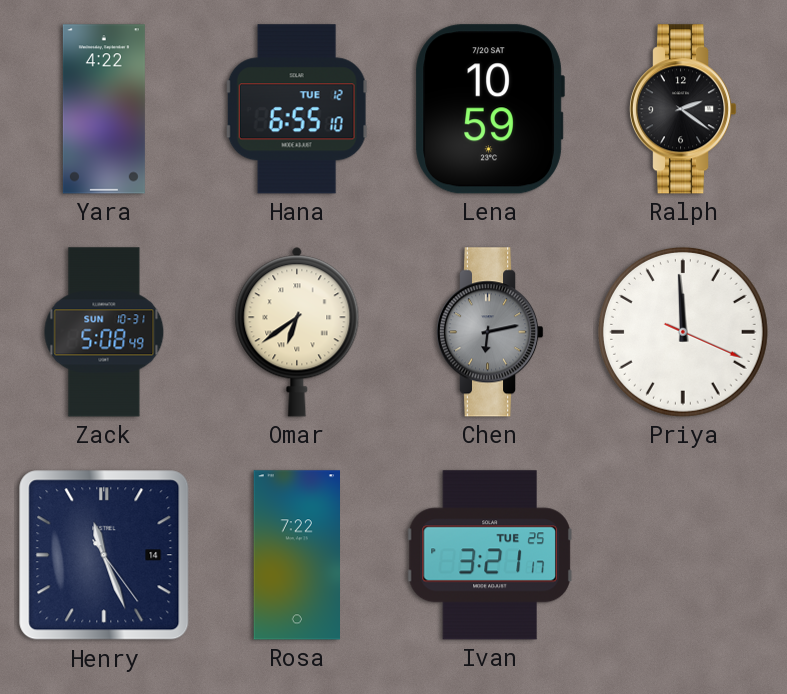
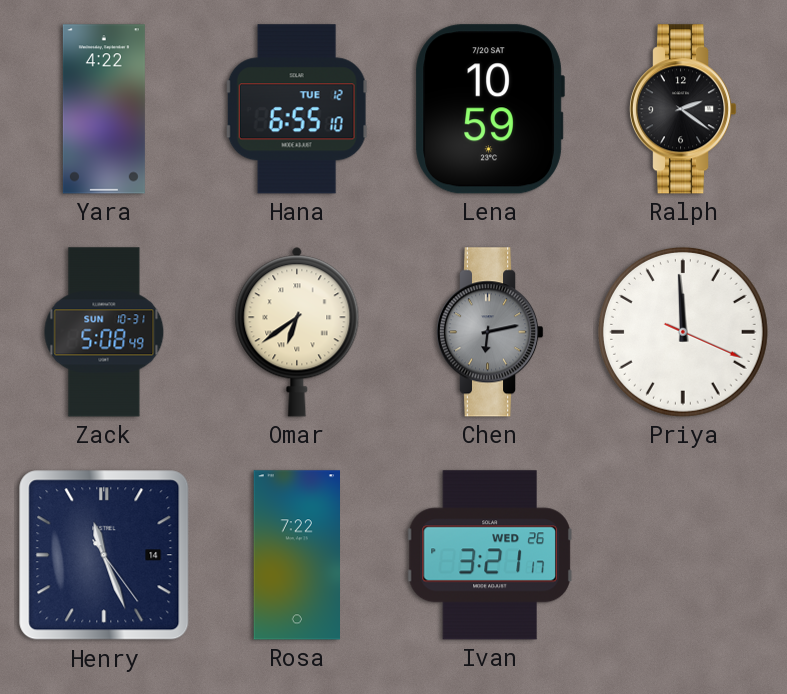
Ivan date: TUE 25 -> WED 26 (490, 555)
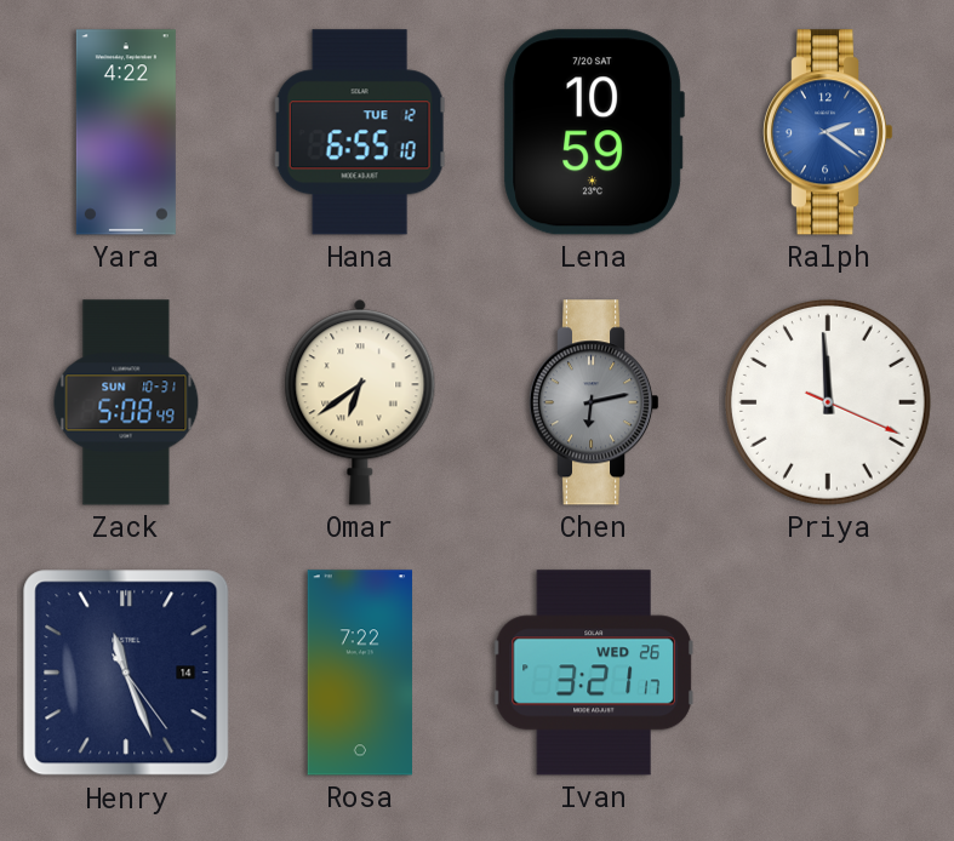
Ralph dial: black -> blue (828, 132)
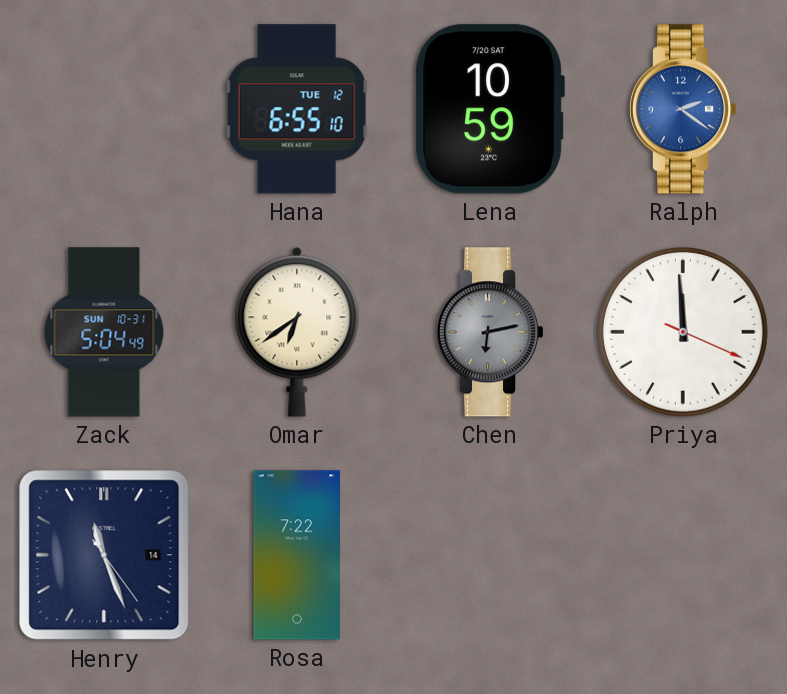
Yara: 4:22 -> none (126, 132)
Zack: 5:08 -> 5:04 (104, 332)
Ivan: 3:21 -> none (594, 673)
